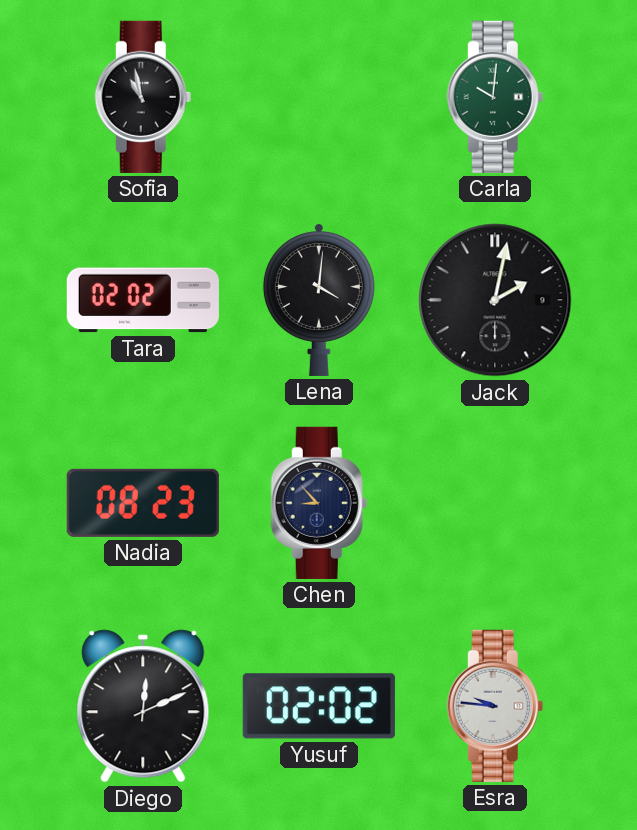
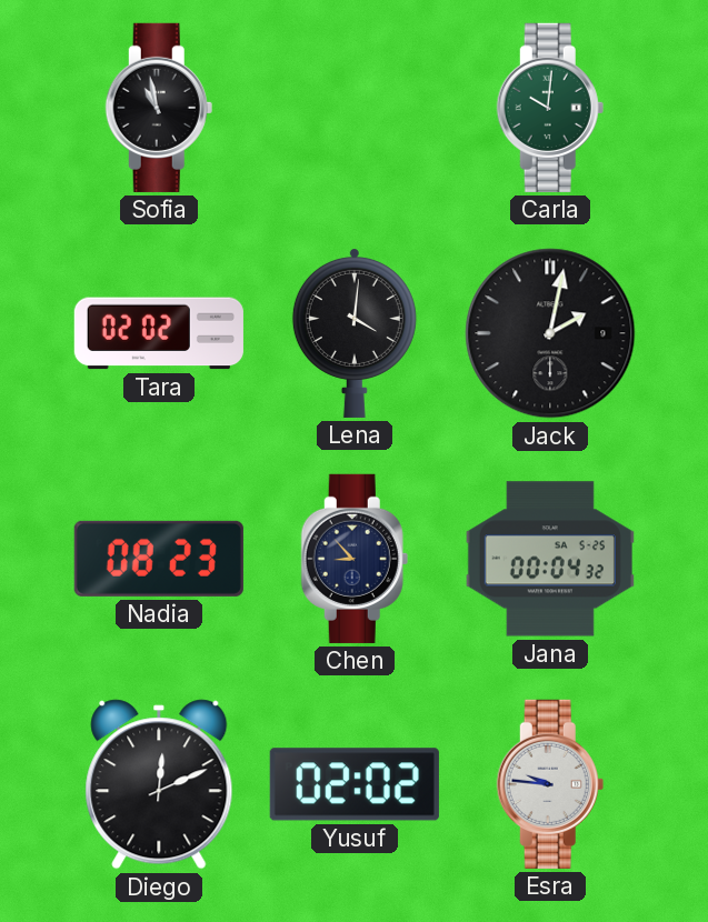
Jana: none -> 00:04 (550, 559)
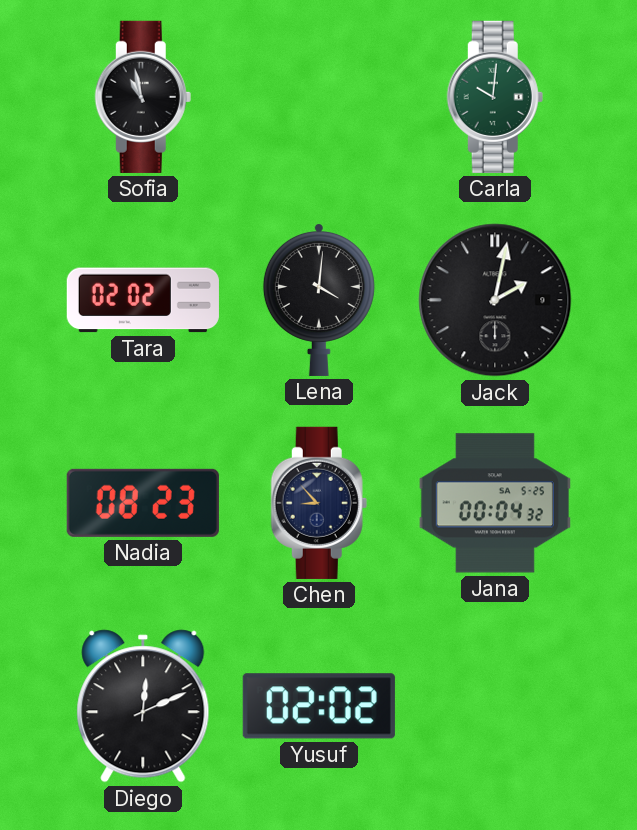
Esra: 9:46 -> none (550, 784)
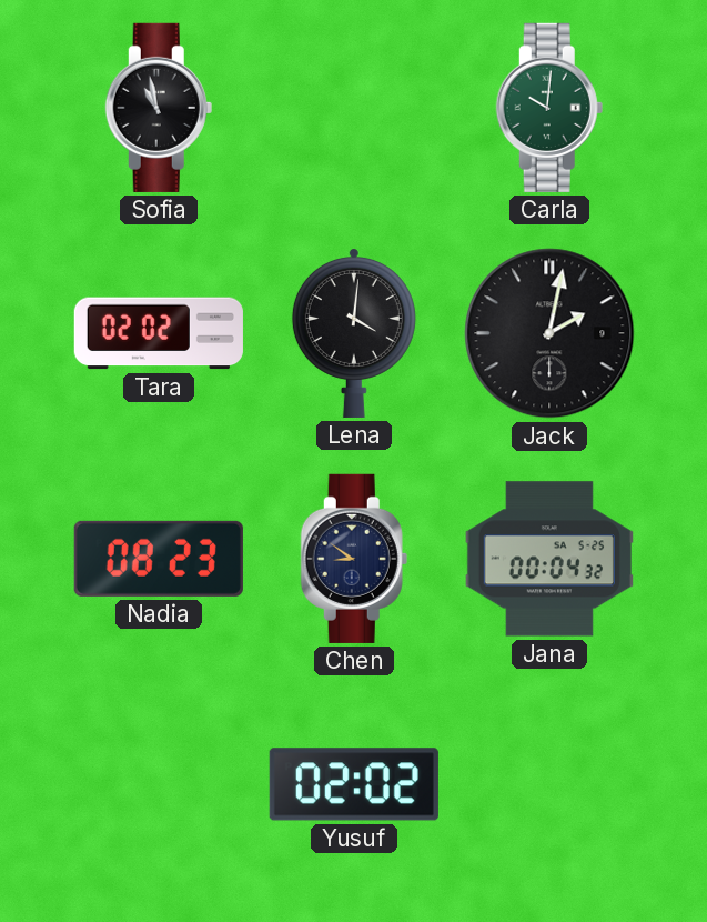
Chen: 8:53 -> 8:51 (354, 559)
Diego: 12:11 -> none (143, 706)
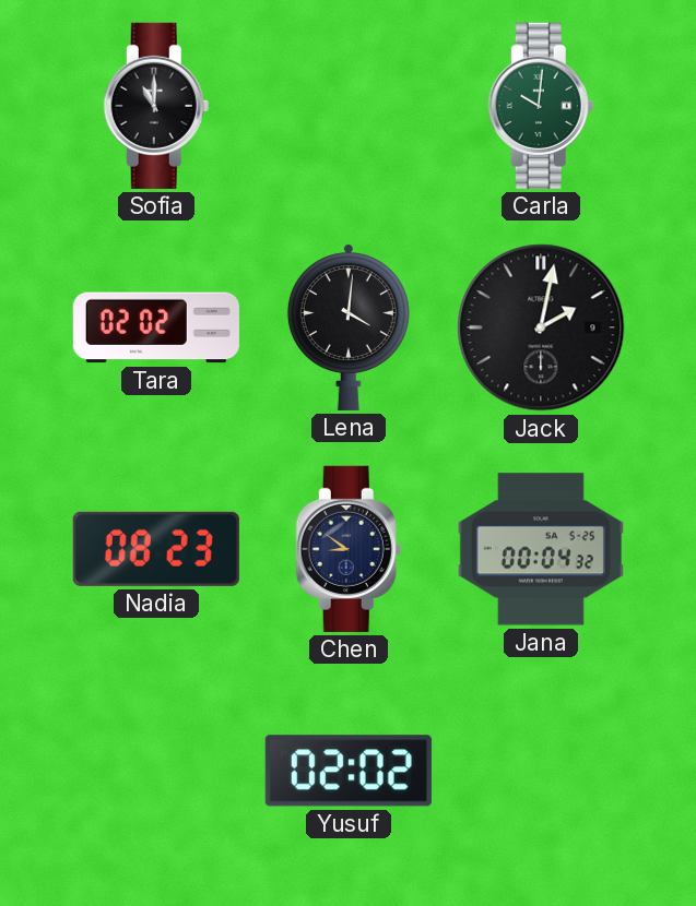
Sofia: 10:58 -> 11:00 (156, 106)
